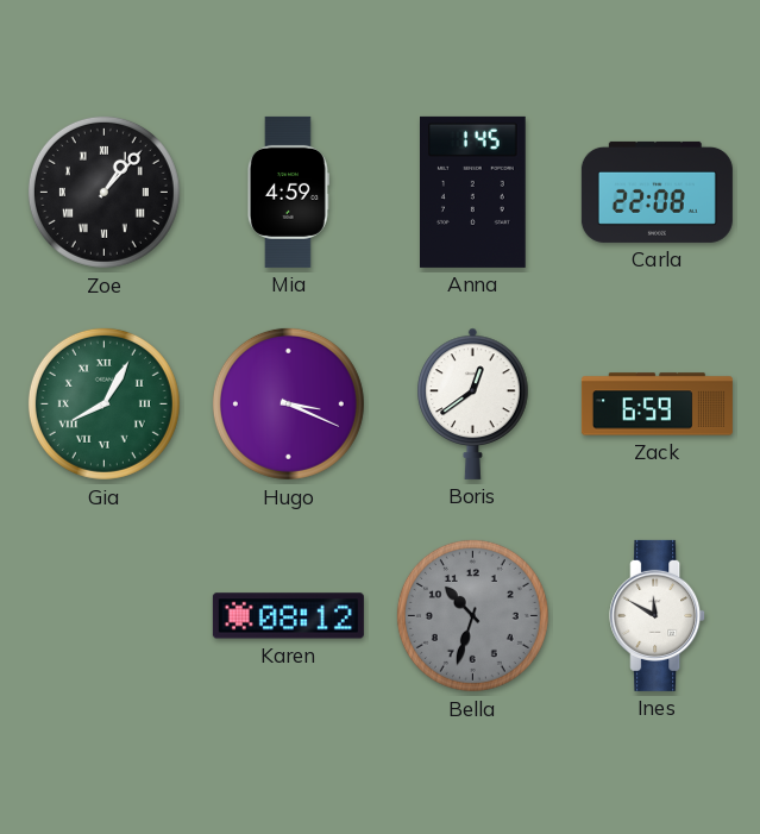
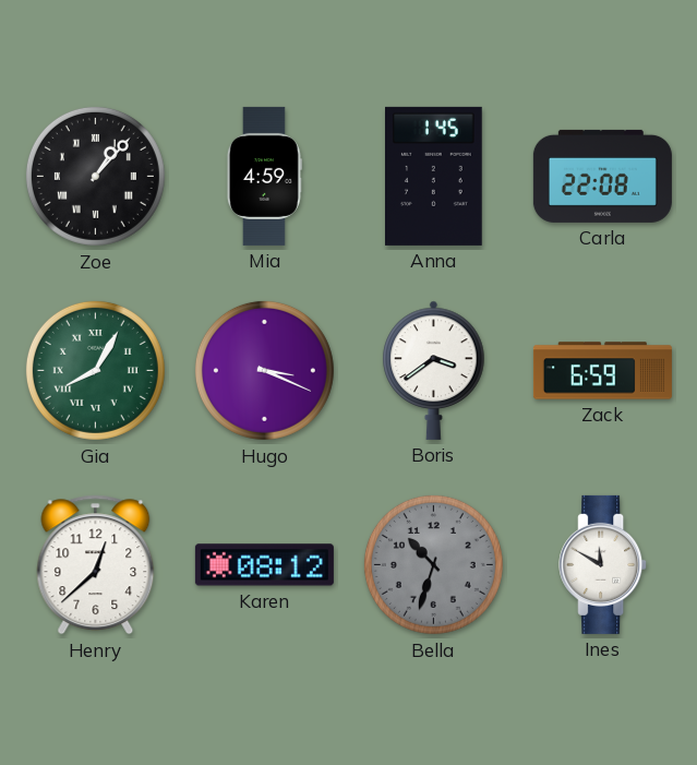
Boris: 12:39 -> 3:39 (434, 370)
Henry: none -> 12:38 (96, 565)
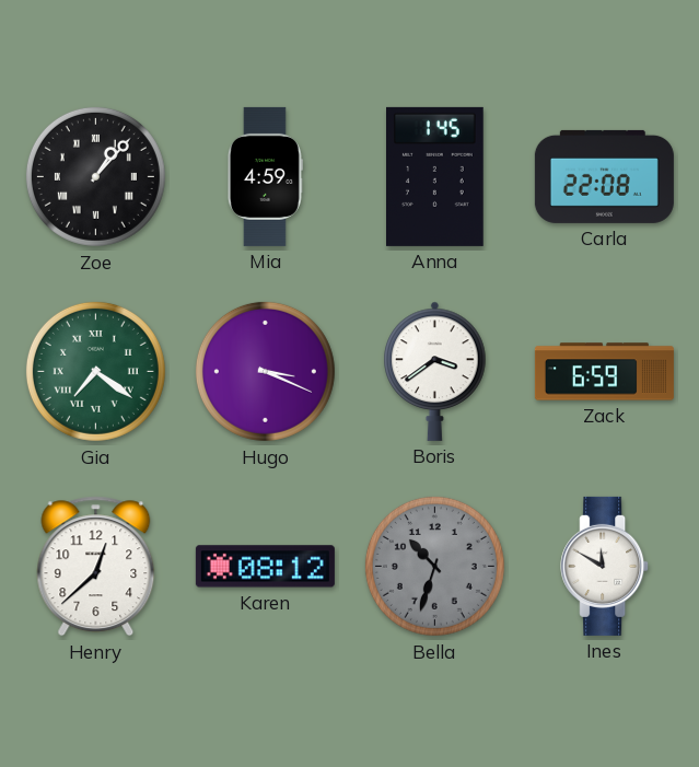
Gia: 8:05 -> 7:21 (95, 371)
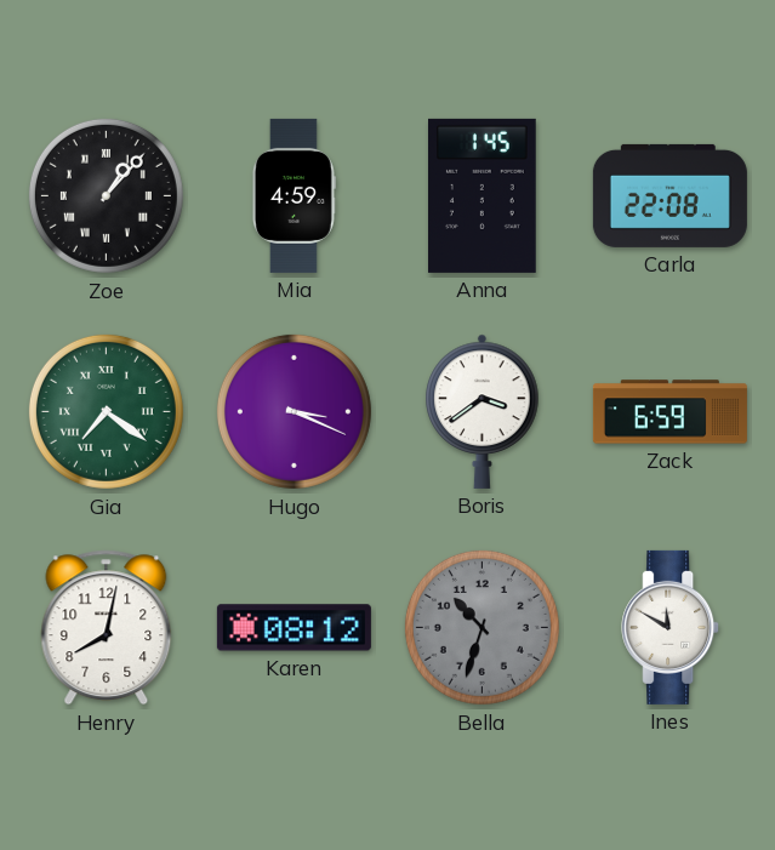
Henry: 12:38 -> 8:02 (107, 628)
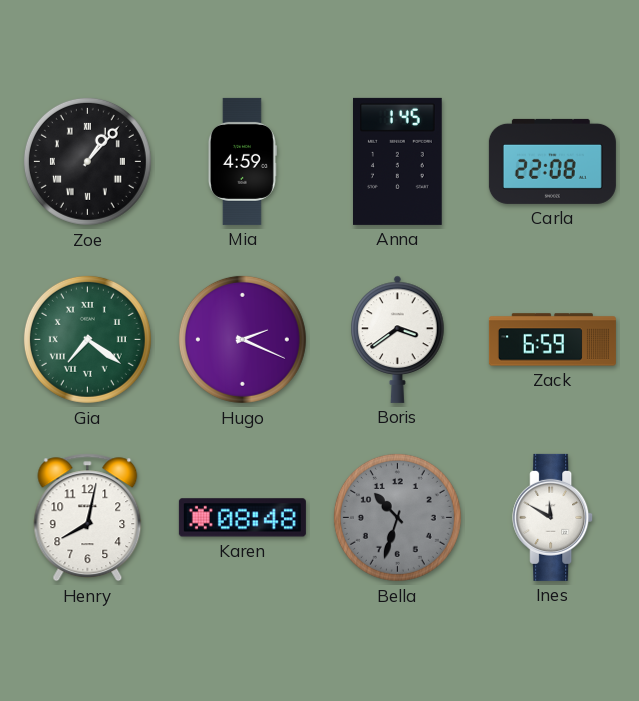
Hugo: 3:19 -> 2:19 (242, 339)
Karen: 08:12 -> 08:48 (242, 518)
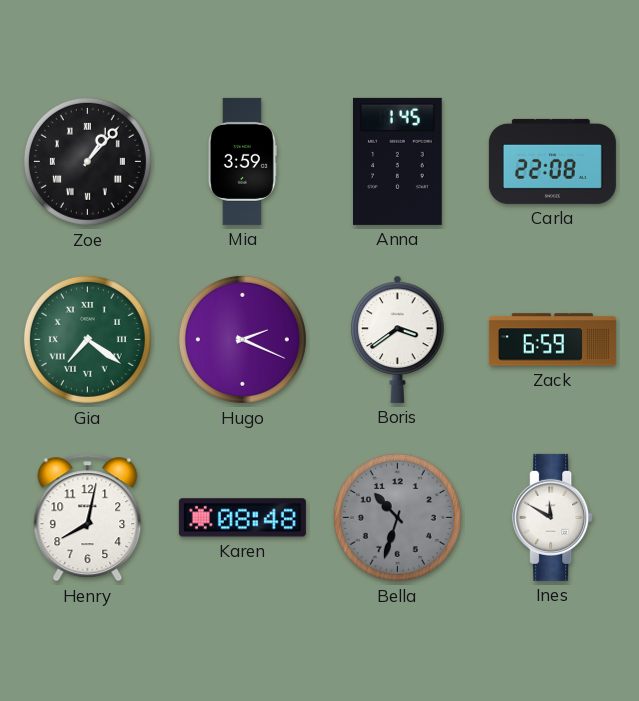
Mia: 4:59 -> 3:59 (242, 161)
